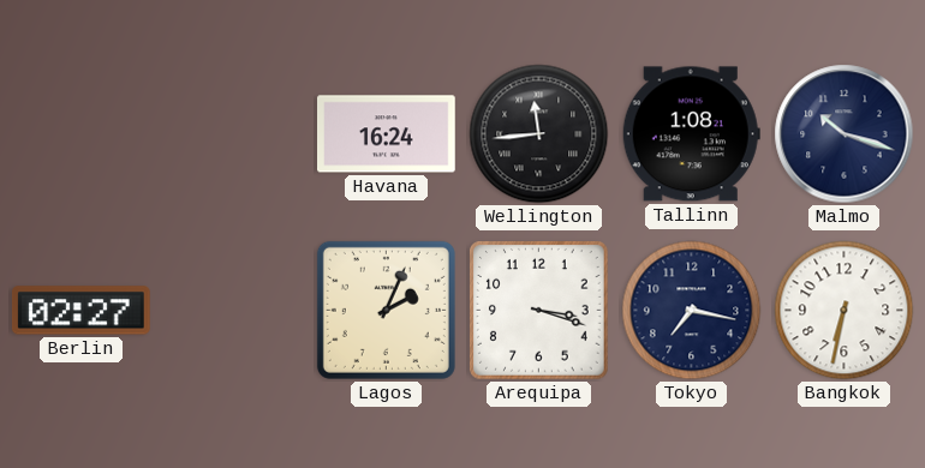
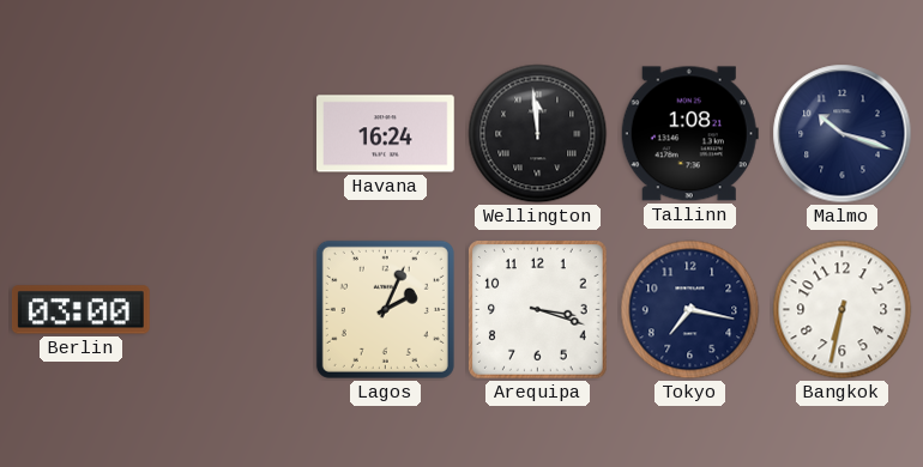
Wellington: 11:44 -> 11:59 (538, 134)
Berlin: 02:27 -> 03:00 (80, 310)
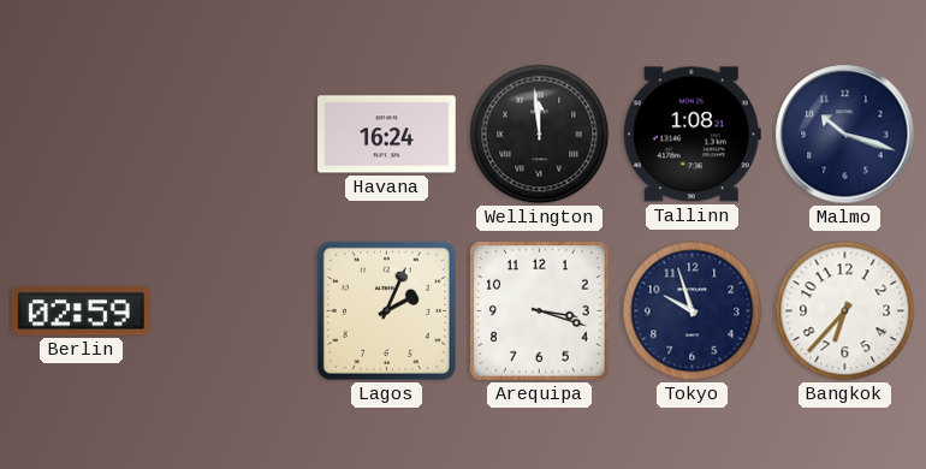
Berlin: 03:00 -> 02:59 (81, 311)
Tokyo: 7:17 -> 9:57 (693, 311)
Bangkok: 6:32 -> 6:37 (845, 311)
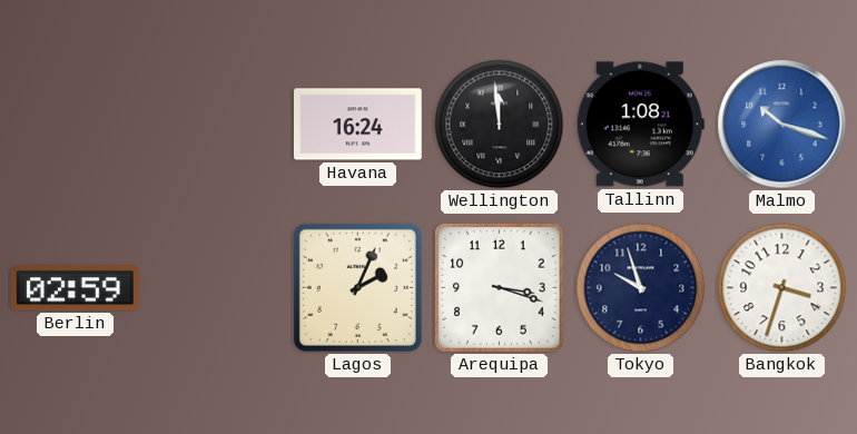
Malmo dial: navy -> blue (782, 125)
Bangkok: 6:37 -> 3:33 (782, 288)
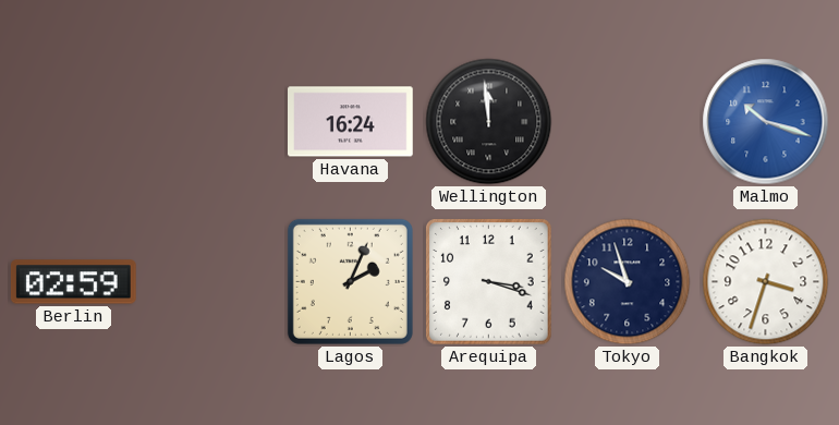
Tallinn: 1:08 -> none (640, 125)
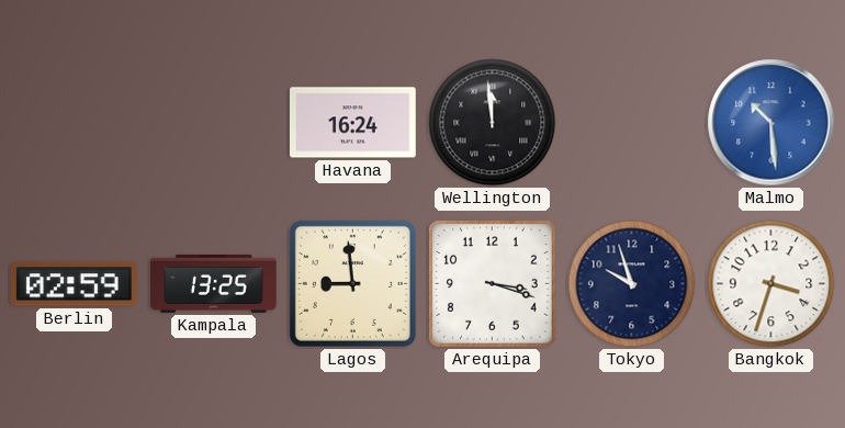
Malmo: 10:18 -> 10:29 (771, 123)
Kampala: none -> 13:25 (214, 284)
Lagos: 2:04 -> 8:59 (352, 283)
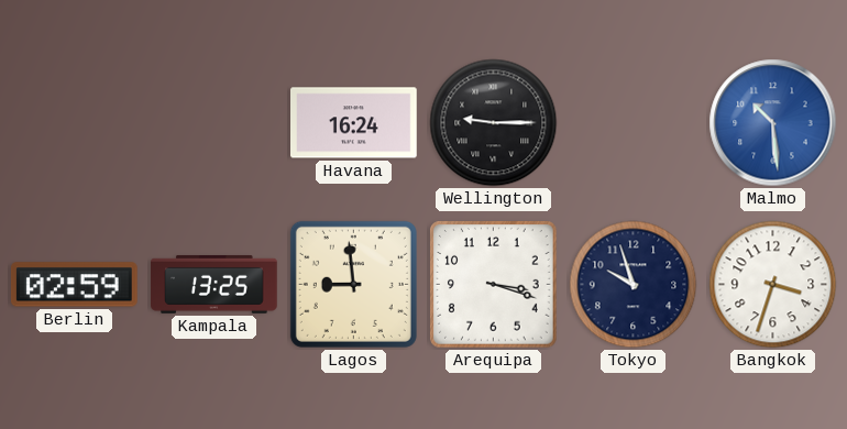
Wellington: 11:59 -> 9:15 (494, 123)
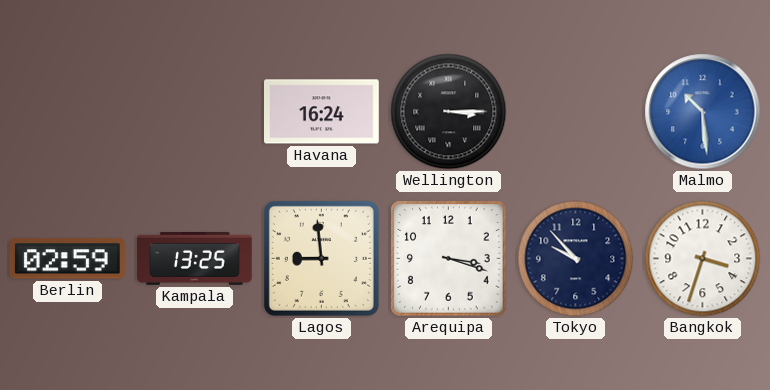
Wellington: 9:15 -> 3:15 (449, 112)
Tokyo: 9:57 -> 9:53 (576, 259)
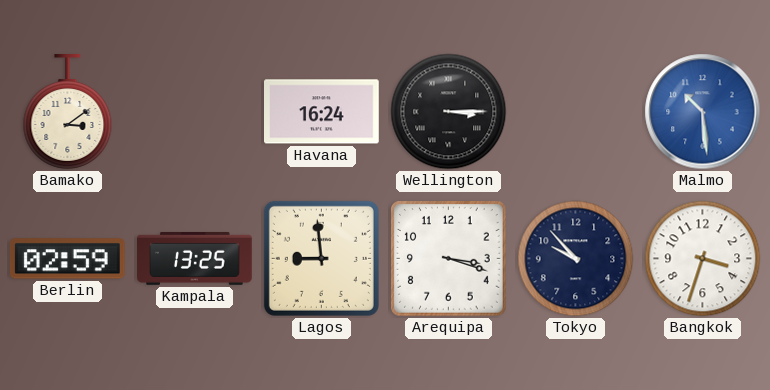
Bamako: none -> 3:09 (68, 112)
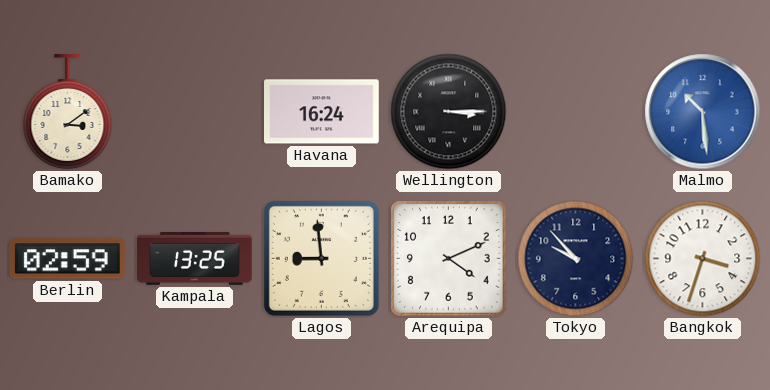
Arequipa: 3:18 -> 4:11 (449, 259)
